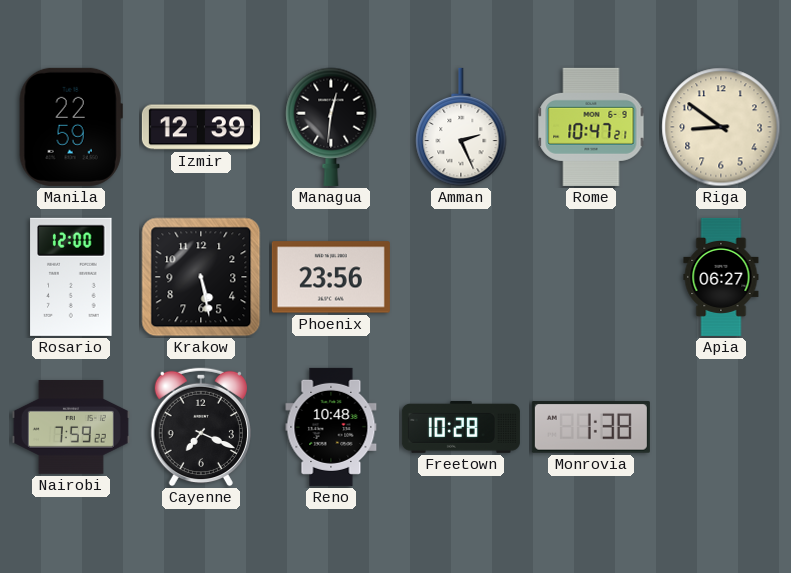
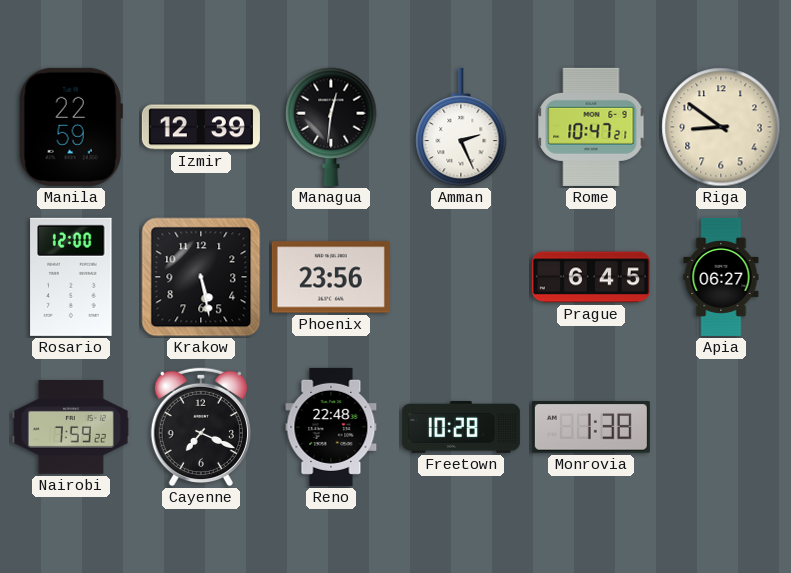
Prague: none -> 6:45 (591, 277)
Reno: 10:48 -> 22:48 (331, 427)
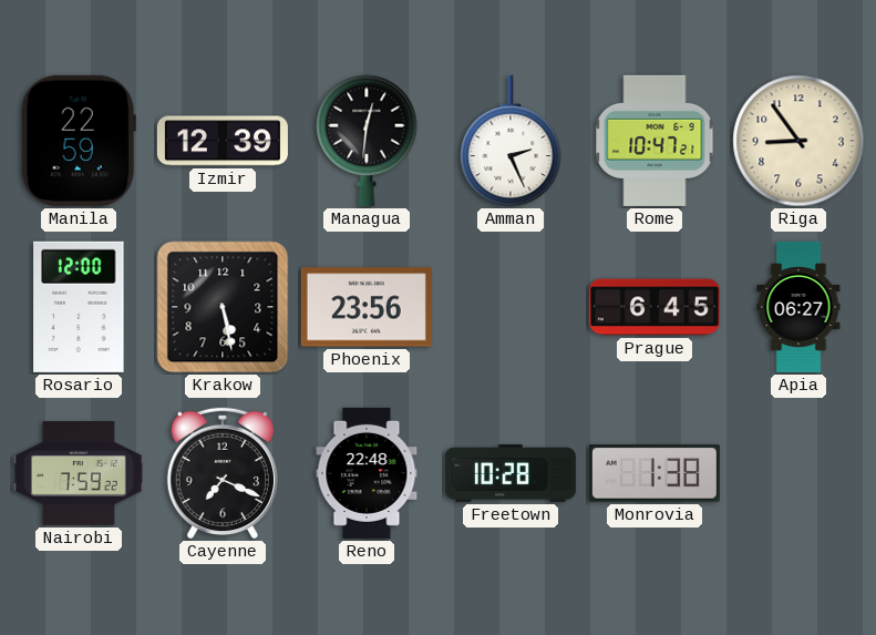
Riga: 8:51 -> 8:54 (798, 141)
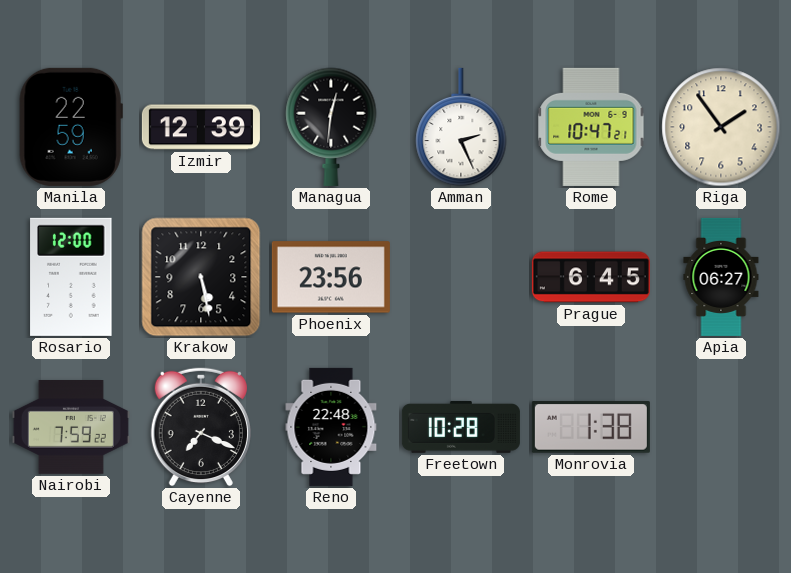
Riga: 8:54 -> 1:54 (721, 127)
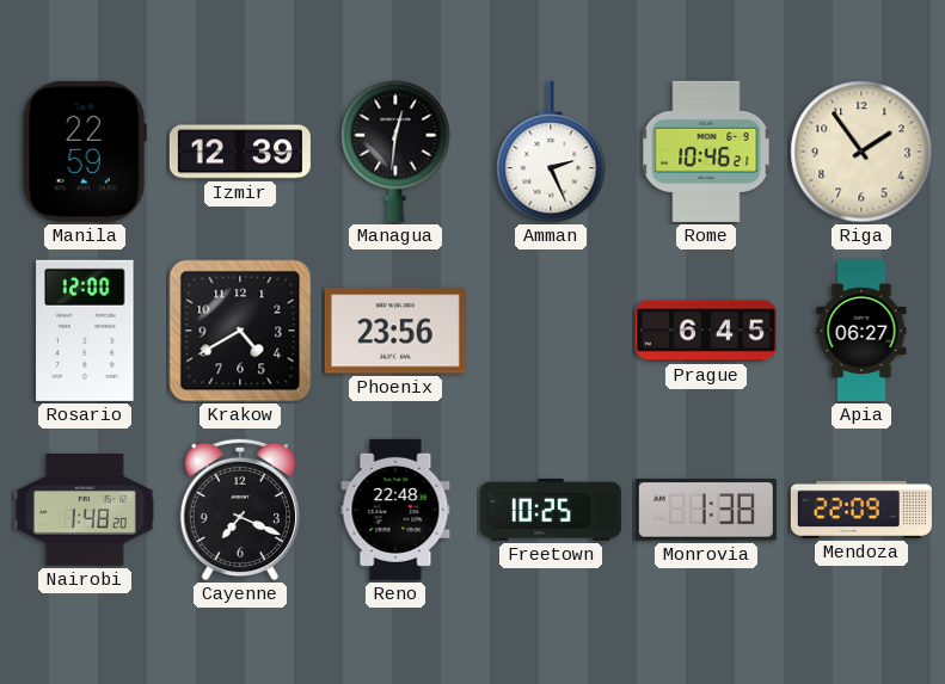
Rome: 10:47 -> 10:46 (706, 152)
Krakow: 5:28 -> 4:40 (240, 331)
Nairobi: 7:59 -> 1:48 (85, 511)
Freetown: 10:28 -> 10:25 (551, 510)
Mendoza: none -> 22:09 (861, 510)
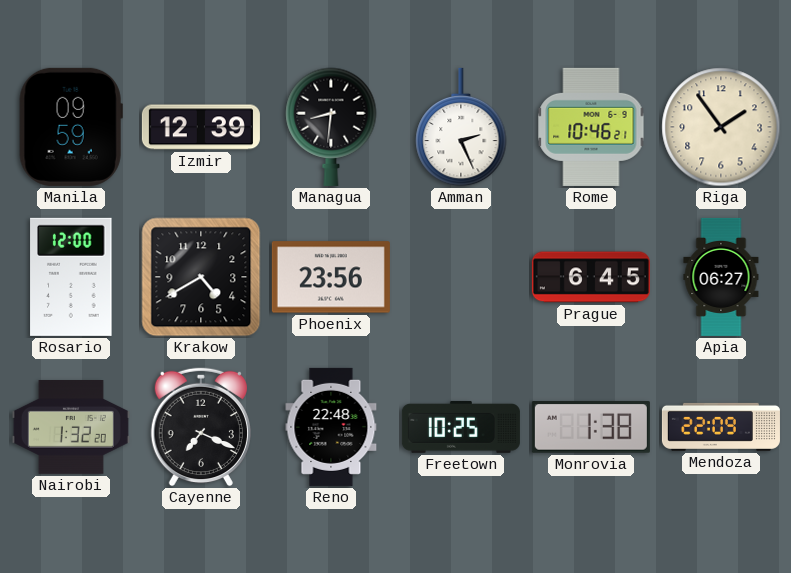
Manila: 22:59 -> 09:59 (71, 127)
Managua: 12:31 -> 8:31 (331, 127)
Nairobi: 1:48 -> 1:32 (71, 428)
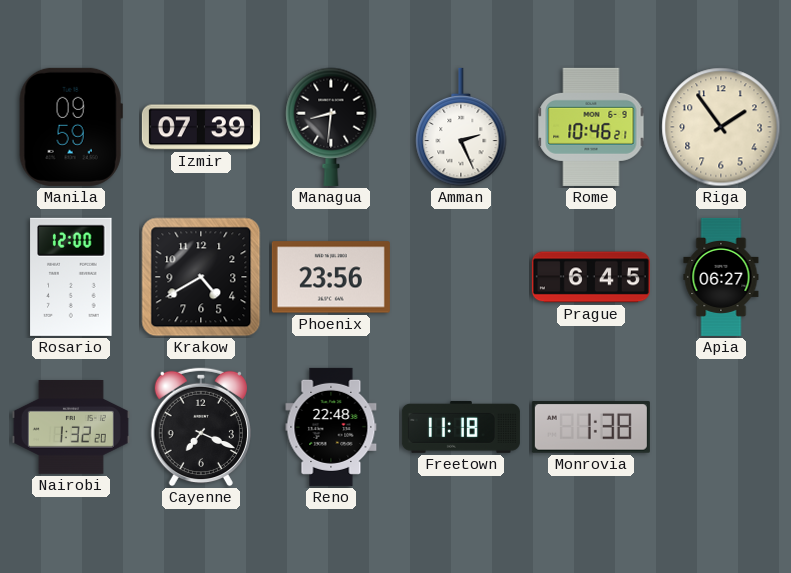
Izmir: 12:39 -> 07:39 (201, 127)
Freetown: 10:25 -> 11:18 (461, 427)
Mendoza: 22:09 -> none (721, 427)
